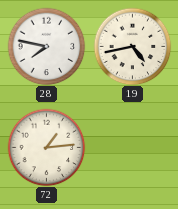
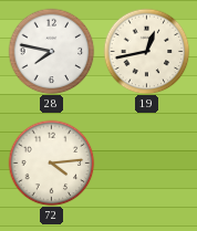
19: 4:43 -> 12:43 (146, 51)
72: 1:14 -> 4:14 (51, 162)
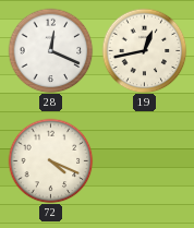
28: 7:47 -> 12:19 (50, 50)
72: 4:14 -> 4:19 (50, 160)
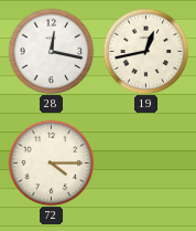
28: 12:19 -> 12:17 (51, 51)
72: 4:19 -> 4:15 (51, 162)
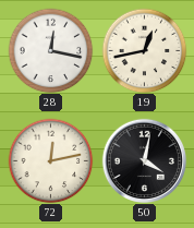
72: 4:15 -> 12:13 (50, 160)
50: none -> 4:02 (144, 160)
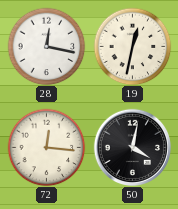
19: 12:43 -> 12:32 (132, 46)
72: 12:13 -> 12:16 (46, 147)
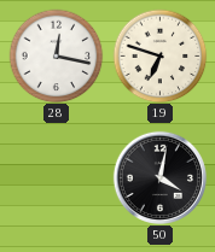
19: 12:32 -> 6:48 (159, 55)
72: 12:16 -> none (46, 147)
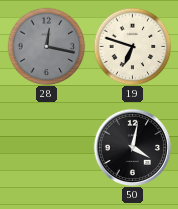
28 dial: white -> grey (46, 46)
